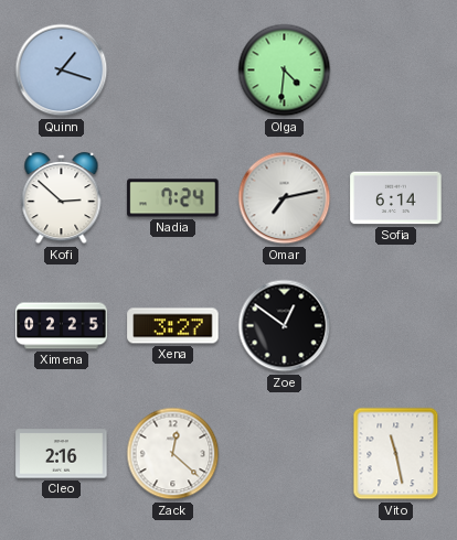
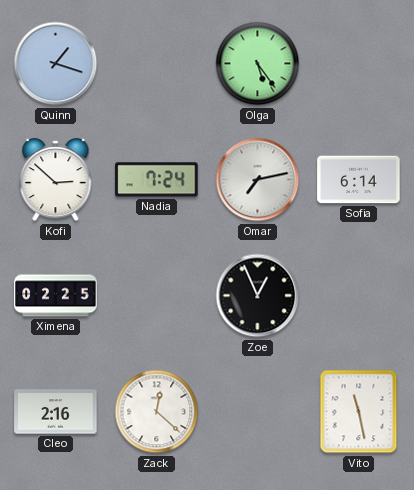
Olga: 4:31 -> 5:24 (258, 64)
Xena: 3:27 -> none (173, 326)
Zoe: 12:51 -> 12:56 (258, 296)
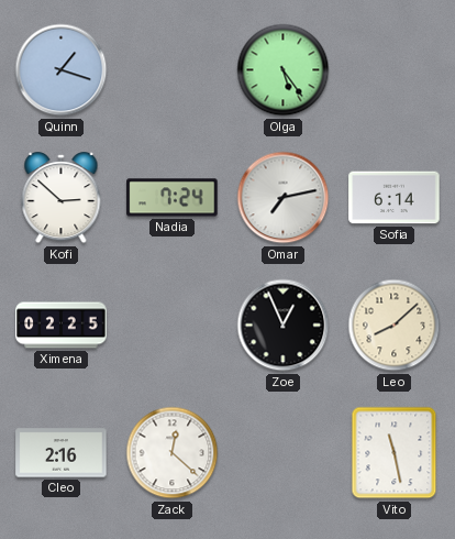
Leo: none -> 8:08 (395, 326)
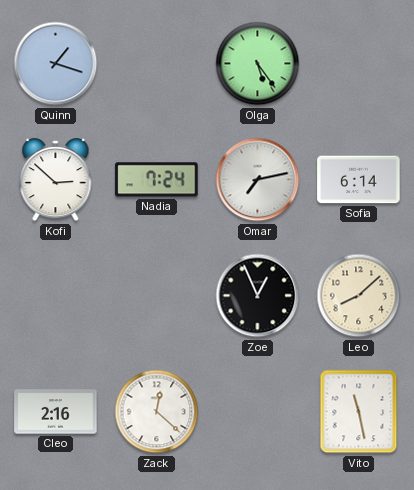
Ximena: 02:25 -> none (62, 326)
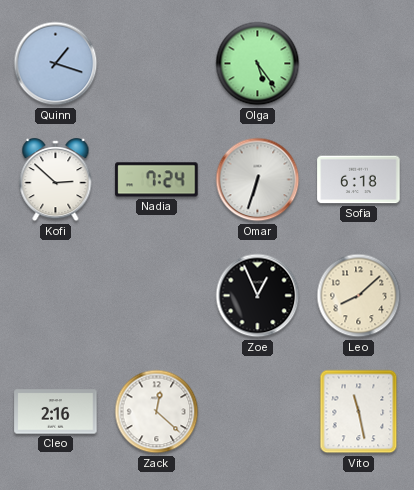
Omar: 7:13 -> 6:33 (258, 180)
Sofia: 6:14 -> 6:18 (359, 180)
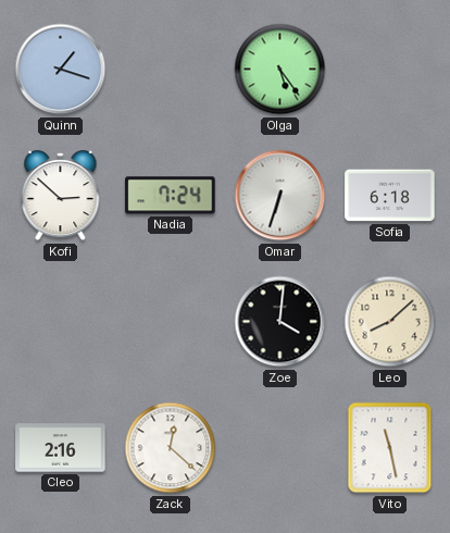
Zoe: 12:56 -> 4:01 (280, 322)
